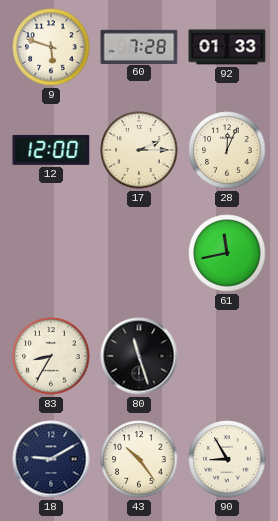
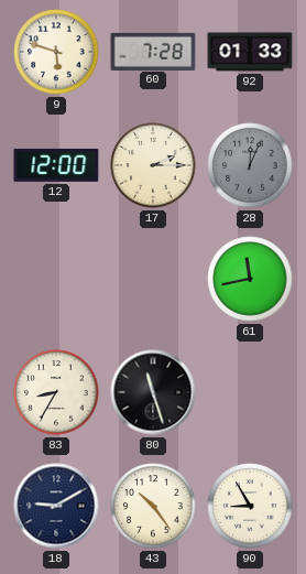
28 dial: cream -> grey (250, 165)
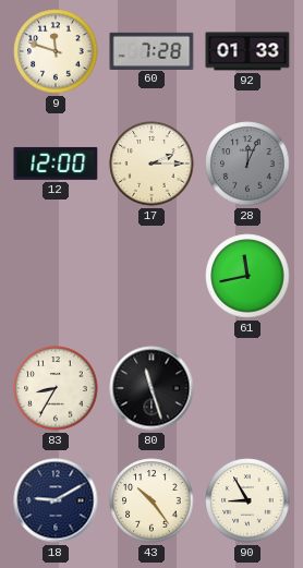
9: 5:48 -> 11:48 (56, 51)
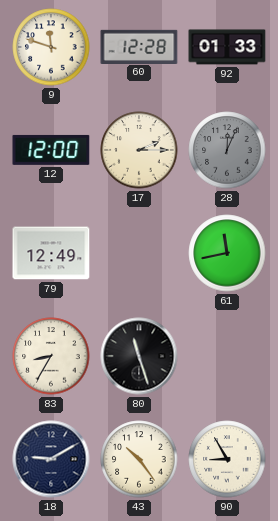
60: 7:28 -> 12:28 (139, 46)
79: none -> 12:49 (51, 253)
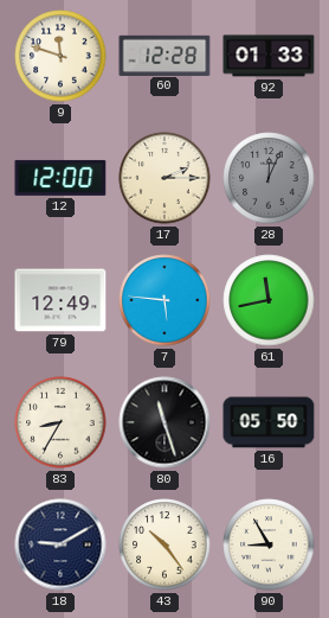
7: none -> 5:46 (164, 300)
16: none -> 05:50 (269, 422)
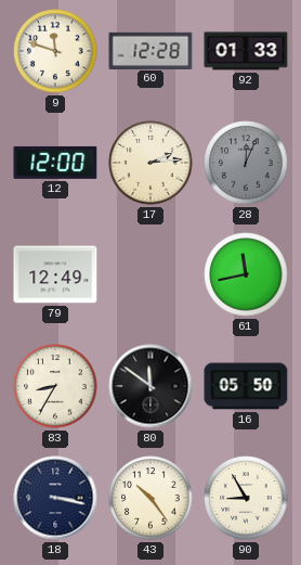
17: 2:15 -> 2:14 (150, 163)
7: 5:46 -> none (164, 300)
80: 11:27 -> 11:51 (150, 386)
18: 9:10 -> 3:17 (55, 498)
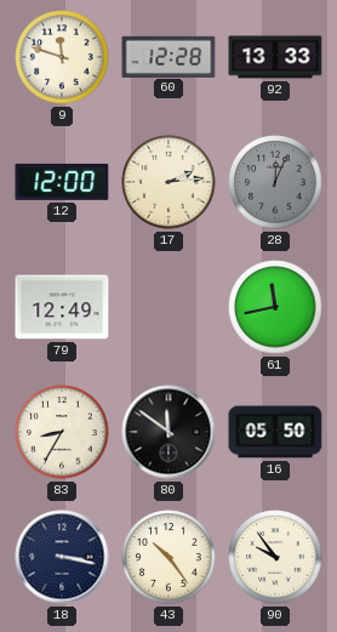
92: 01:33 -> 13:33 (275, 57)
90: 8:55 -> 9:54 (275, 557)
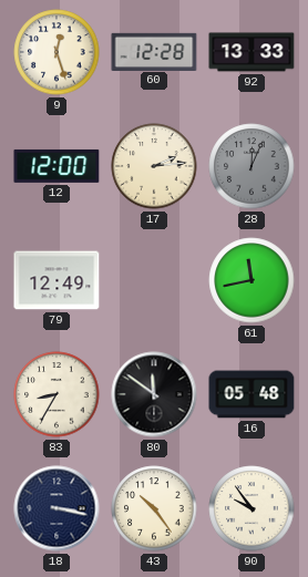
9: 11:48 -> 12:27 (57, 52)
16: 05:50 -> 05:48 (251, 394)
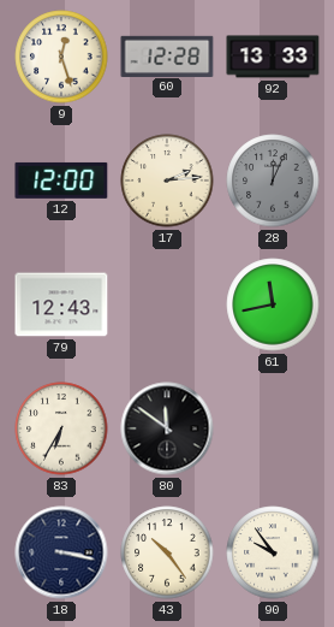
79: 12:49 -> 12:43 (61, 304)
83: 8:35 -> 6:35 (61, 428)
16: 05:48 -> none (251, 394)
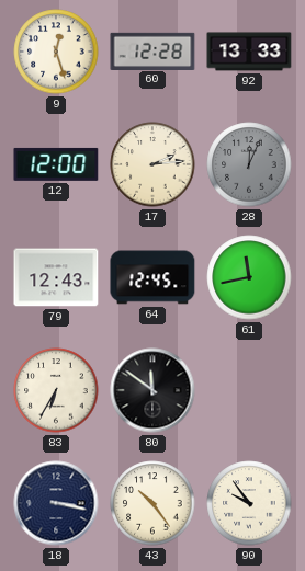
64: none -> 12:45 (152, 277)
